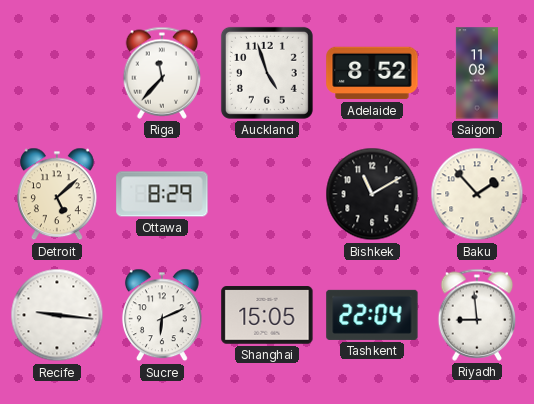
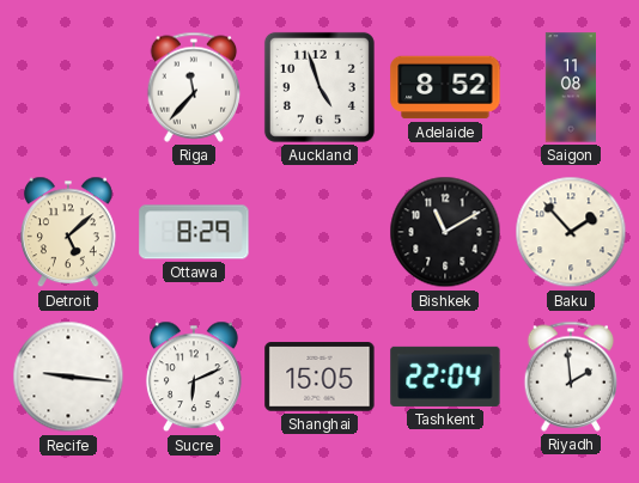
Riyadh: 8:59 -> 1:59 (571, 377)
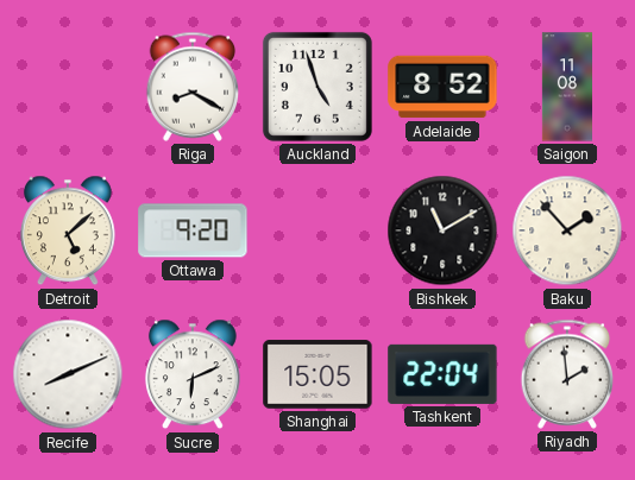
Riga: 11:37 -> 8:20 (193, 87)
Ottawa: 8:29 -> 9:20 (193, 230)
Recife: 9:16 -> 8:11 (68, 374)
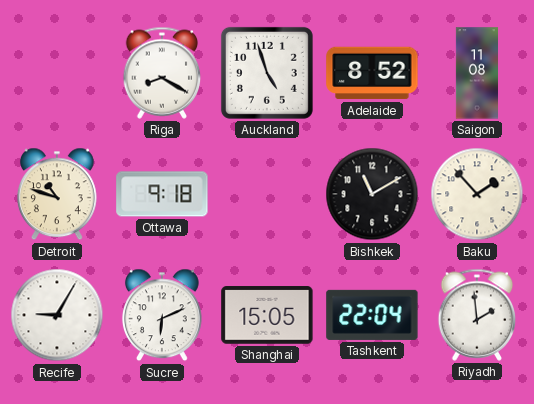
Detroit: 5:08 -> 10:48 (57, 194)
Ottawa: 9:20 -> 9:18 (162, 194)
Recife: 8:11 -> 9:05 (57, 315)
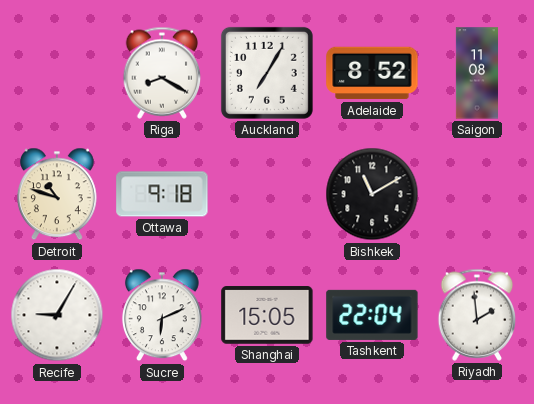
Auckland: 4:57 -> 7:05 (267, 73)
Baku: 1:53 -> none (477, 194)
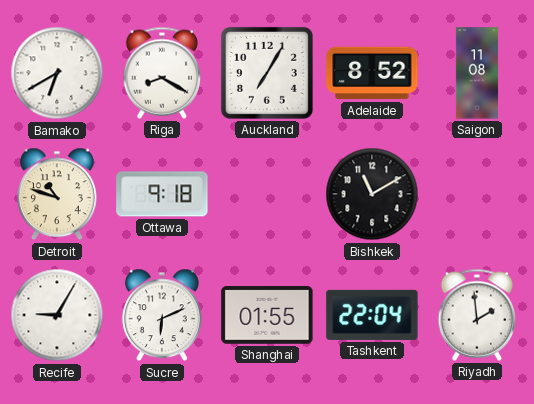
Bamako: none -> 6:40 (57, 73)
Shanghai: 15:05 -> 01:55 (267, 315)
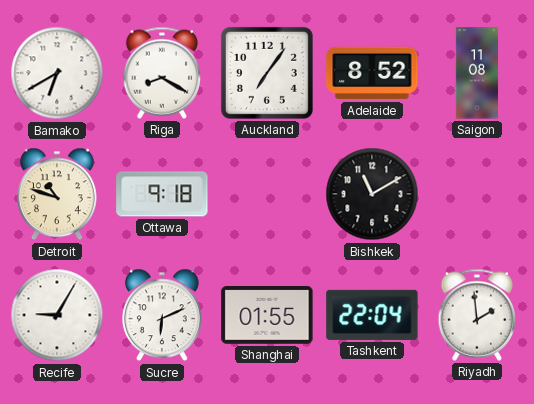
Auckland: 7:05 -> 7:06 (267, 73)
